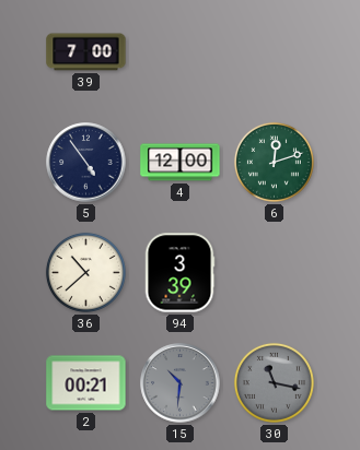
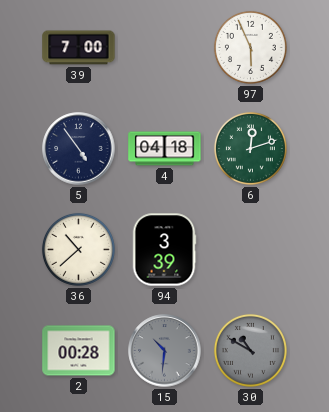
97: none -> 5:56 (250, 47)
4: 12:00 -> 04:18 (165, 149)
2: 00:21 -> 00:28 (79, 351)
30: 11:17 -> 10:50 (250, 350)
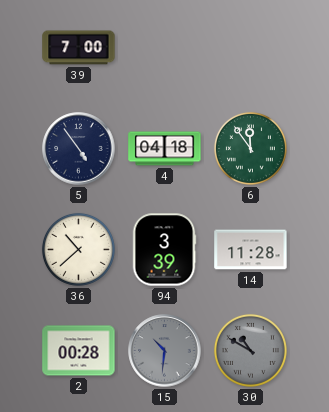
97: 5:56 -> none (250, 47)
6: 12:12 -> 11:54 (250, 148)
14: none -> 11:28 (251, 250)
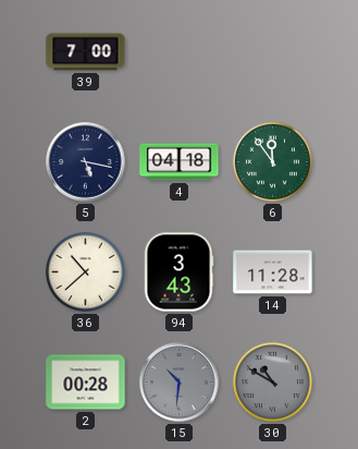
5: 4:54 -> 5:17 (86, 162)
94: 3:39 -> 3:43 (178, 272)
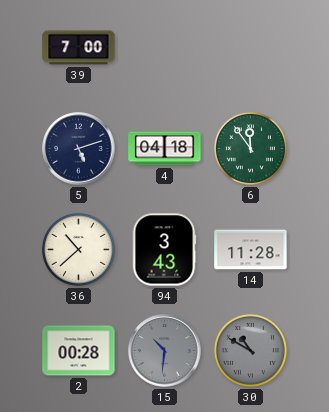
5: 5:17 -> 5:12 (79, 149)
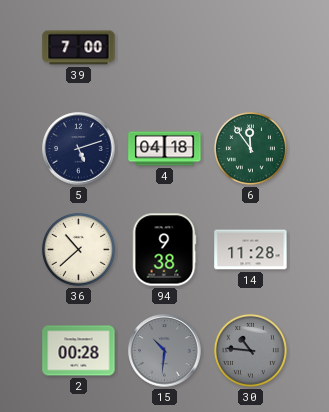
94: 3:43 -> 9:38 (164, 250)
30: 10:50 -> 10:46 (250, 350)
